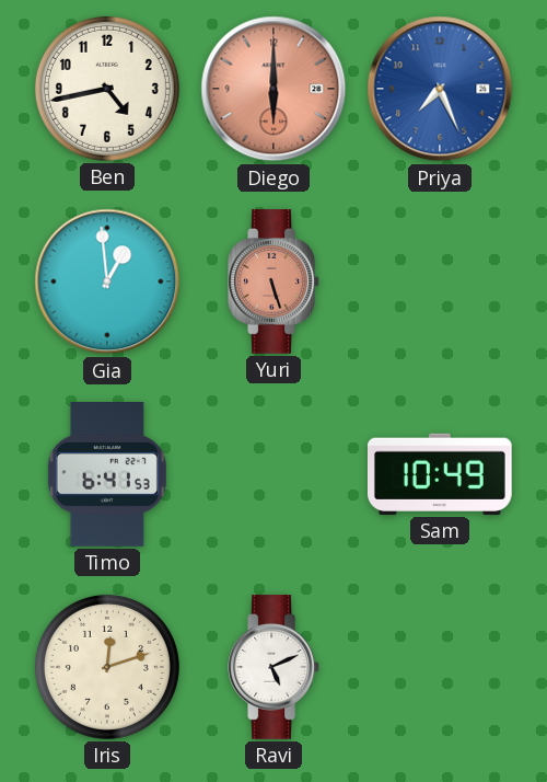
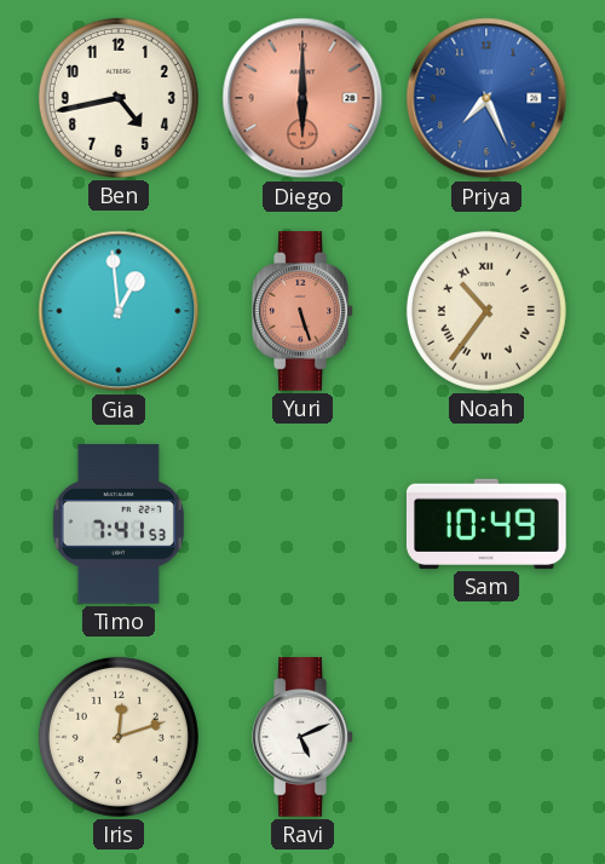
Noah: none -> 10:36 (486, 311)
Timo: 6:41 -> 7:41 (119, 525)
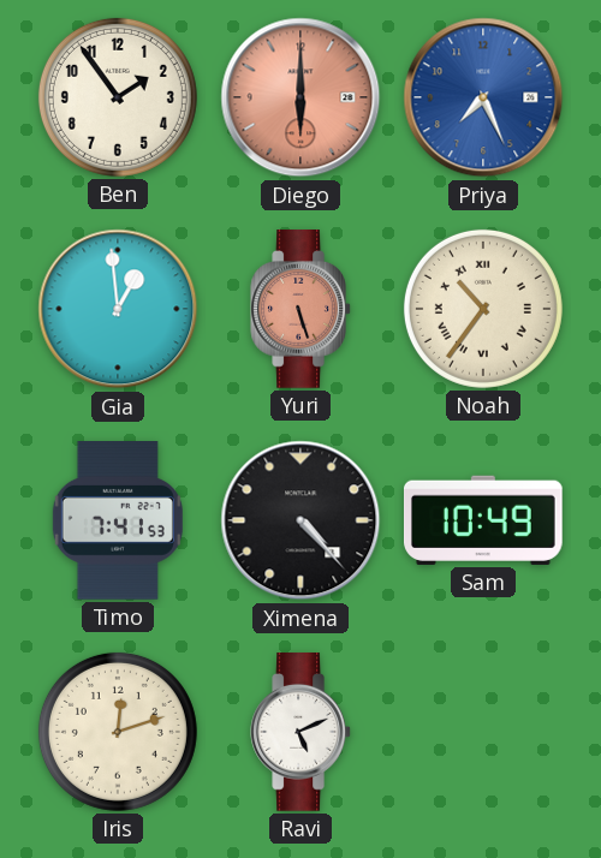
Ben: 4:43 -> 1:54 (118, 97)
Ximena: none -> 4:23 (300, 520)
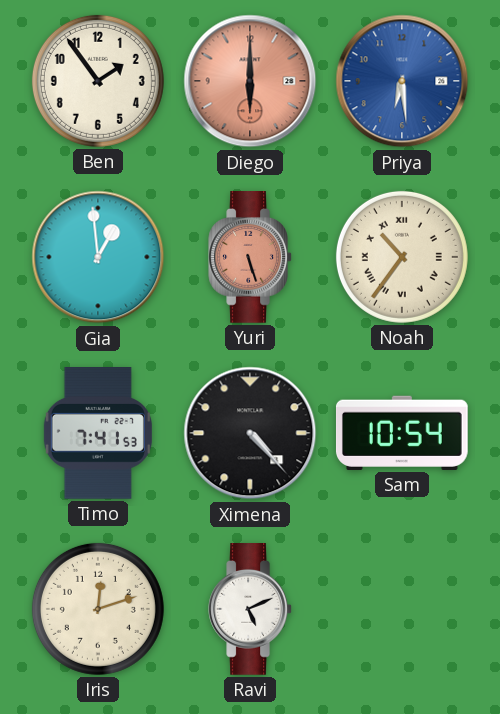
Priya: 7:26 -> 6:29 (402, 81)
Sam: 10:49 -> 10:54 (402, 433)
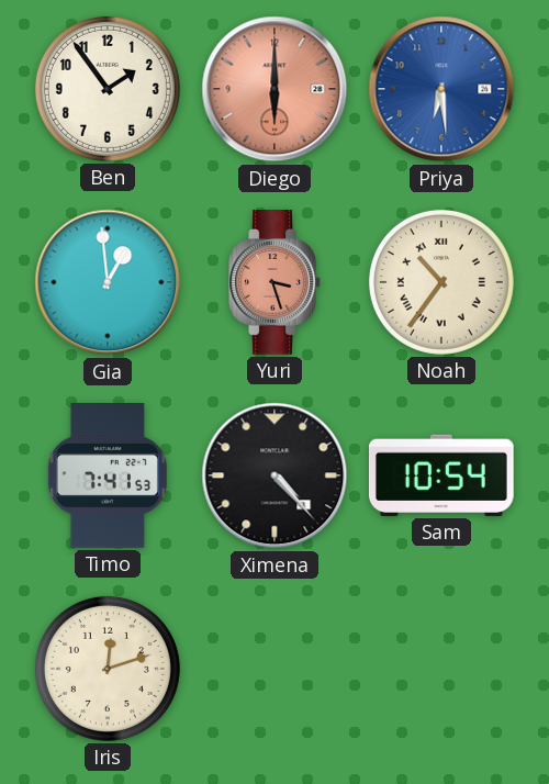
Yuri: 5:27 -> 3:27 (274, 283)
Ravi: 5:11 -> none (250, 610)
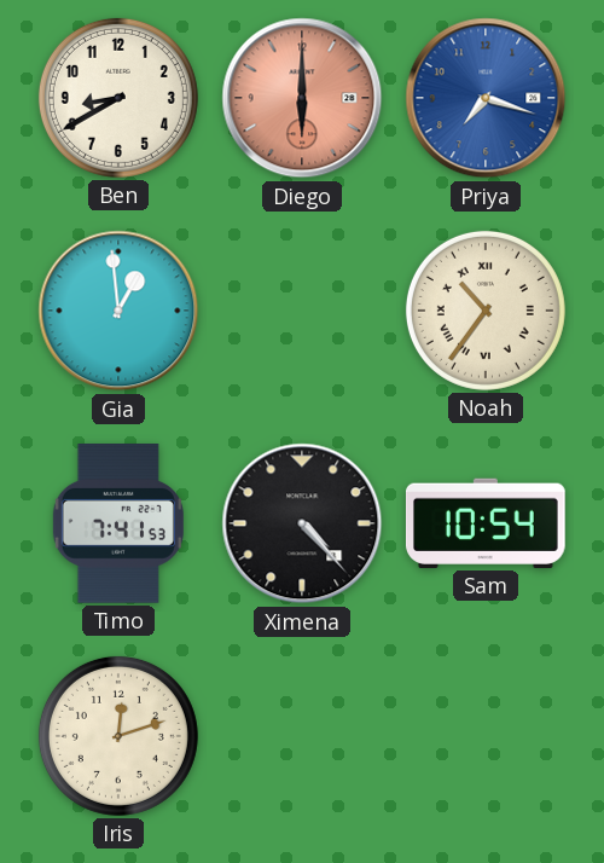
Ben: 1:54 -> 8:40 (118, 98)
Priya: 6:29 -> 7:18 (486, 98)
Yuri: 3:27 -> none (274, 283)
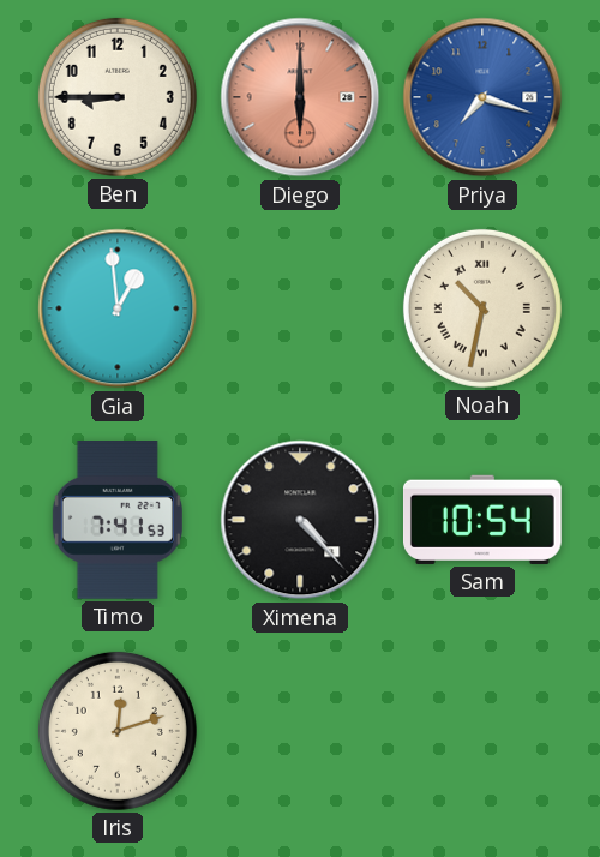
Ben: 8:40 -> 8:45 (118, 97)
Noah: 10:36 -> 10:32 (482, 308)
